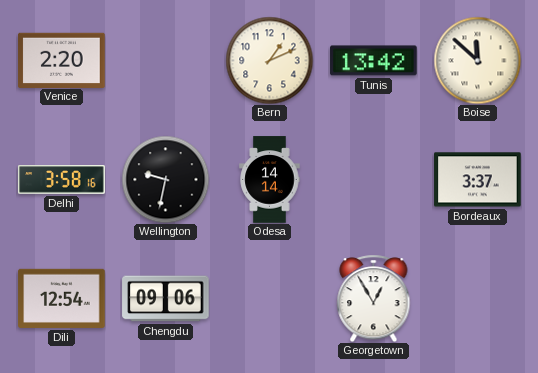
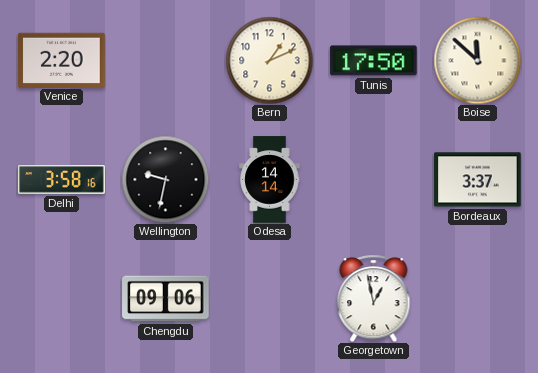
Tunis: 13:42 -> 17:50 (374, 61)
Dili: 12:54 -> none (62, 298)
Georgetown: 12:55 -> 12:58 (374, 298)
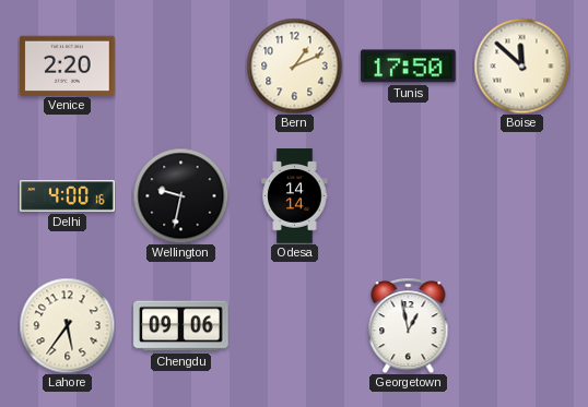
Delhi: 3:58 -> 4:00 (68, 196)
Bordeaux: 3:37 -> none (478, 180)
Lahore: none -> 5:36 (67, 325)
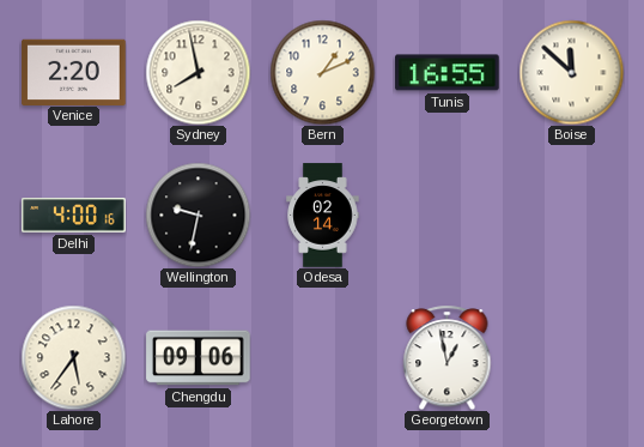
Sydney: none -> 7:58 (198, 72)
Tunis: 17:50 -> 16:55 (448, 73)
Odesa: 14:14 -> 02:14 (323, 216)
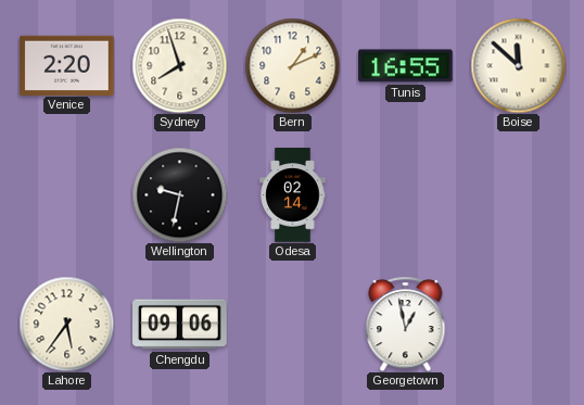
Sydney: 7:58 -> 7:57 (179, 65)
Delhi: 4:00 -> none (74, 216)
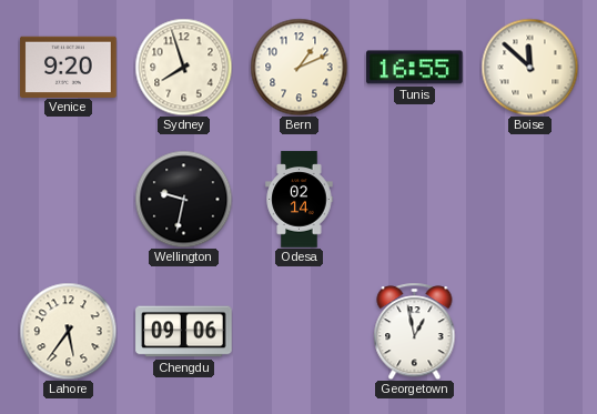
Venice: 2:20 -> 9:20 (69, 67)
